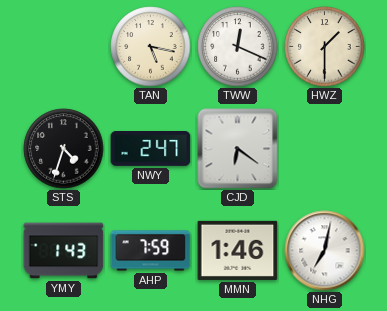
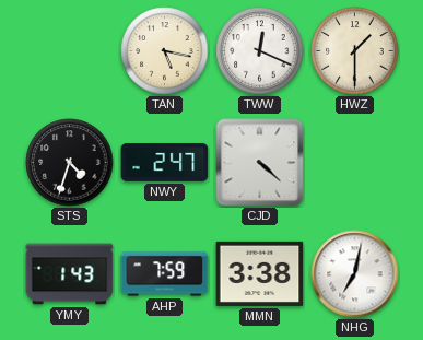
CJD: 6:21 -> 4:22 (260, 163)
MMN: 1:46 -> 3:38 (260, 273)
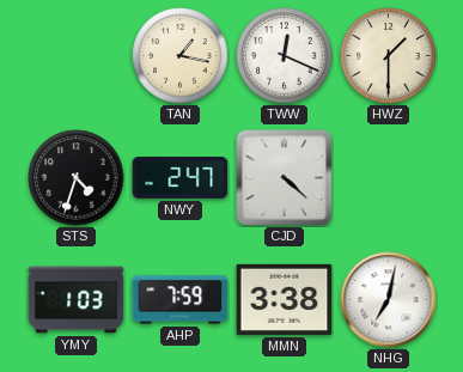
TAN: 5:17 -> 1:17 (181, 56)
YMY: 1:43 -> 1:03 (77, 300)
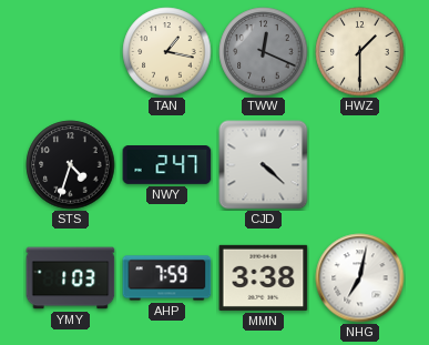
TWW dial: white -> grey (264, 52)
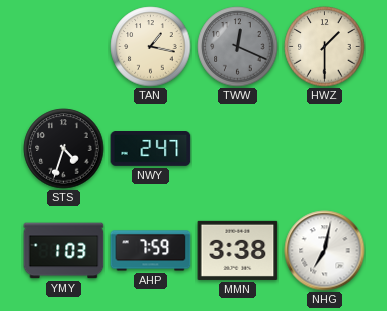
CJD: 4:22 -> none (264, 165)
